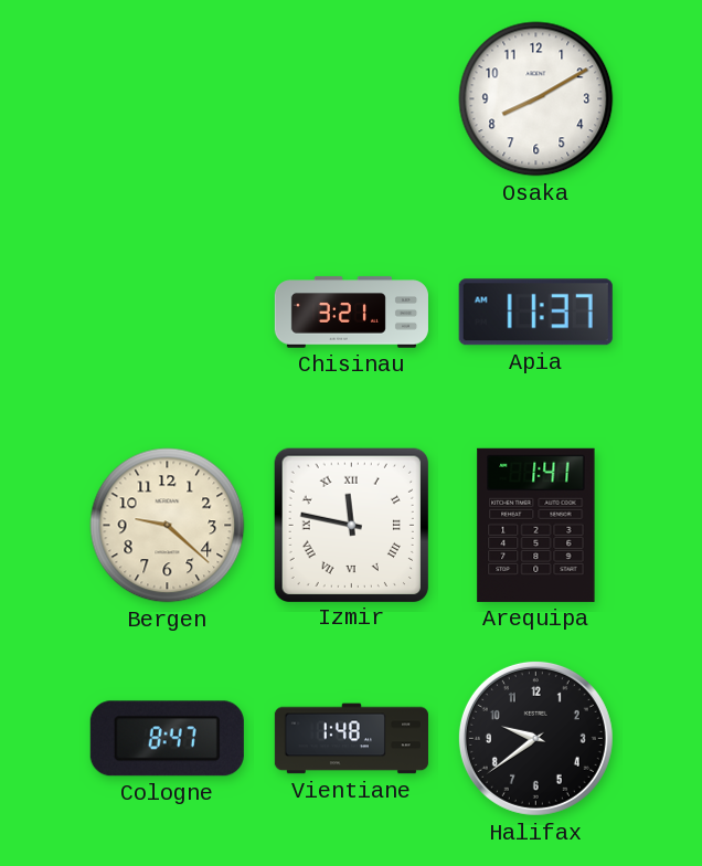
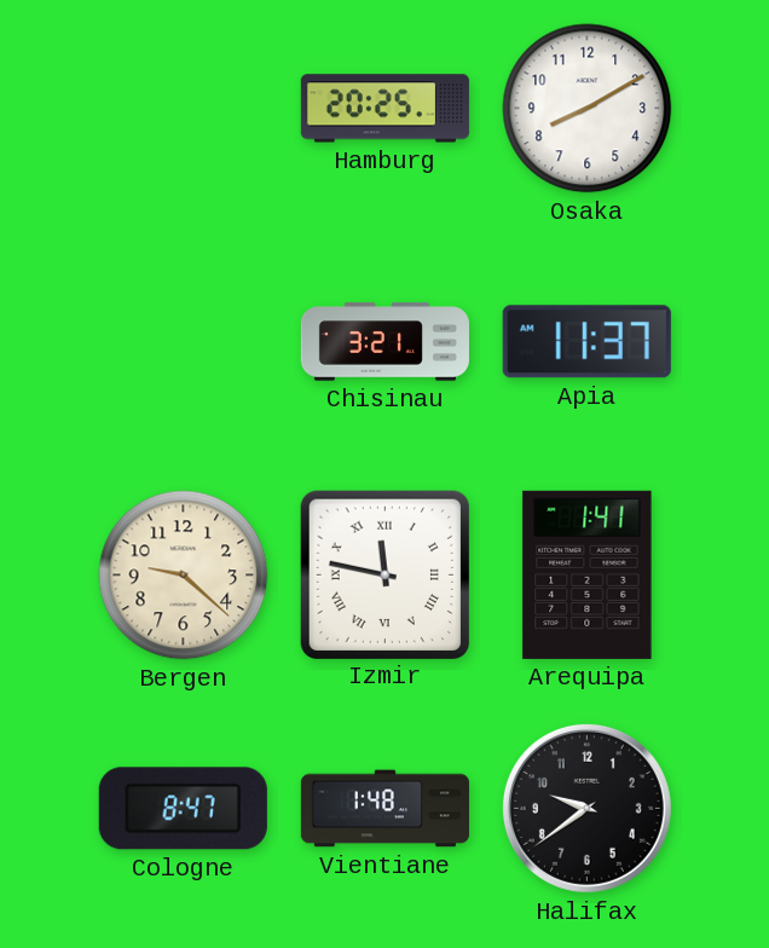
Hamburg: none -> 20:25 (384, 109)
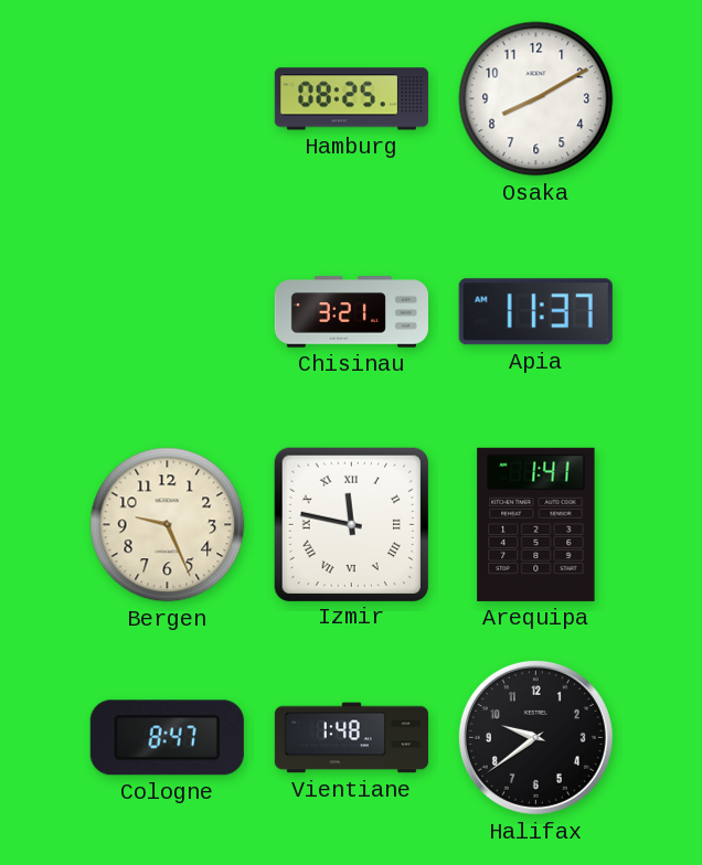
Hamburg: 20:25 -> 08:25 (351, 99)
Bergen: 9:22 -> 9:26 (168, 525)
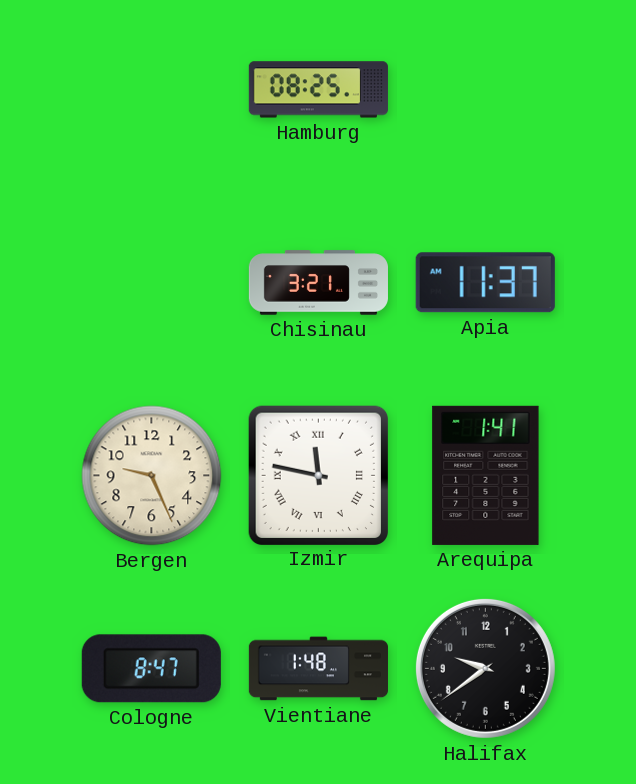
Osaka: 8:10 -> none (536, 99)
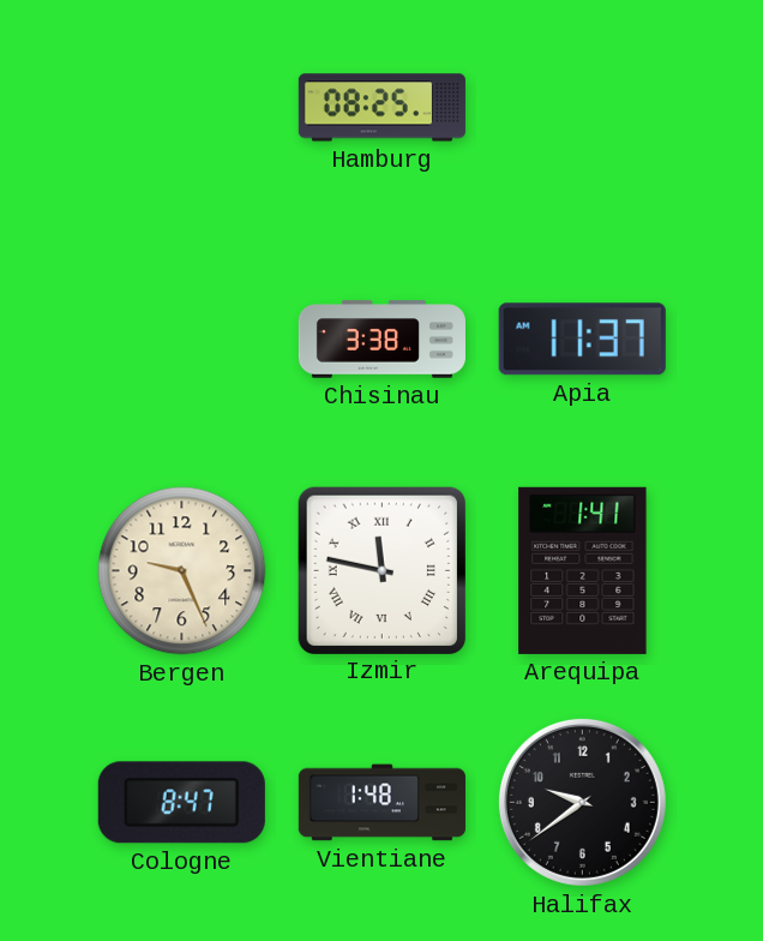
Chisinau: 3:21 -> 3:38 (381, 340)
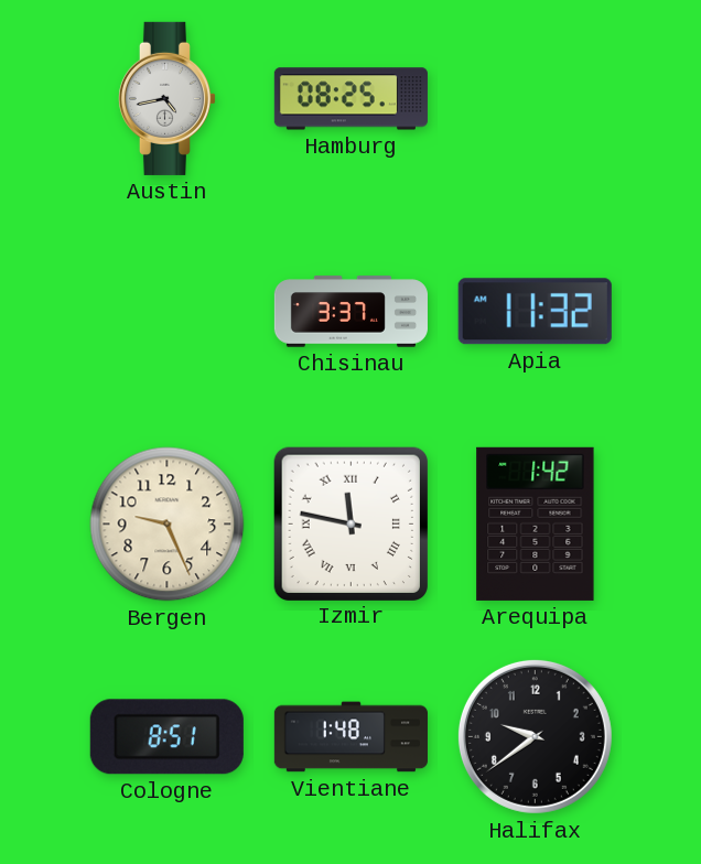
Austin: none -> 4:43 (166, 98)
Chisinau: 3:38 -> 3:37 (350, 312)
Apia: 11:37 -> 11:32 (535, 312)
Arequipa: 1:41 -> 1:42 (536, 523)
Cologne: 8:47 -> 8:51 (166, 737)
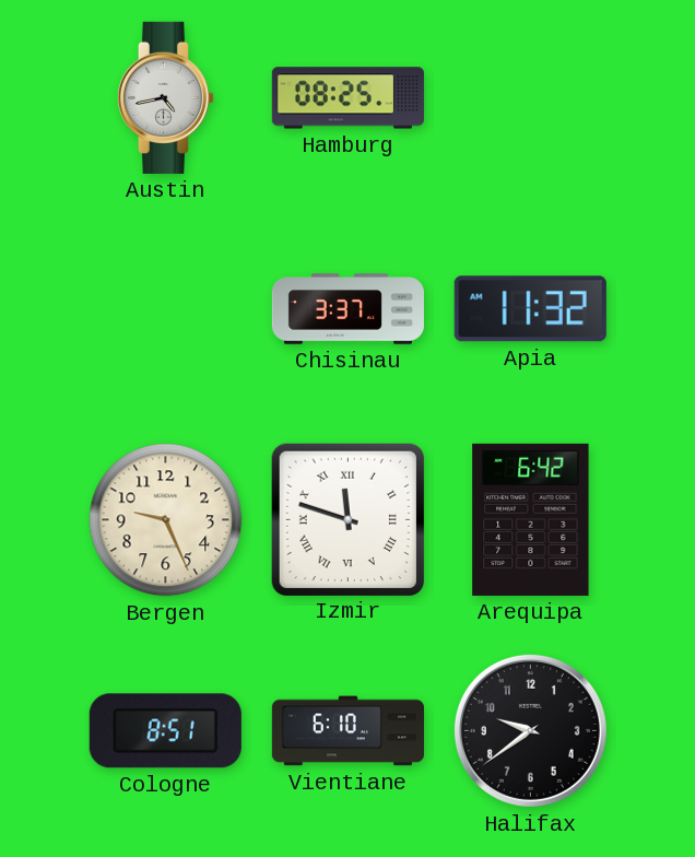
Izmir: 11:47 -> 11:48 (347, 519)
Arequipa: 1:42 -> 6:42 (531, 519)
Vientiane: 1:48 -> 6:10 (347, 731)
